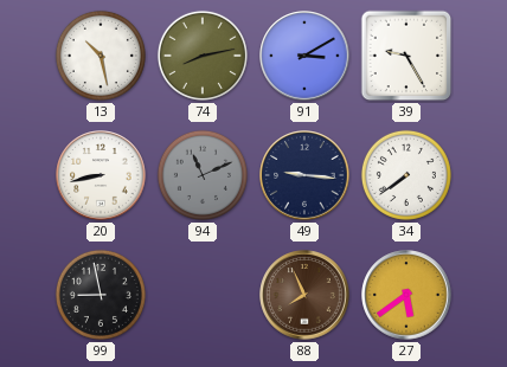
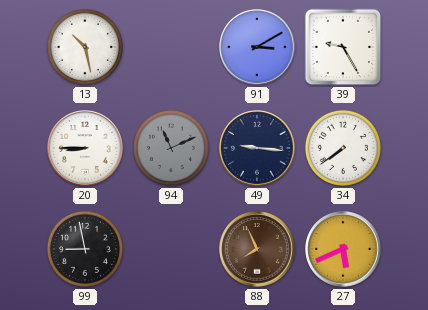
74: 8:13 -> none (203, 56)
20: 8:43 -> 8:45 (85, 148)
27: 5:39 -> 5:41 (343, 249)
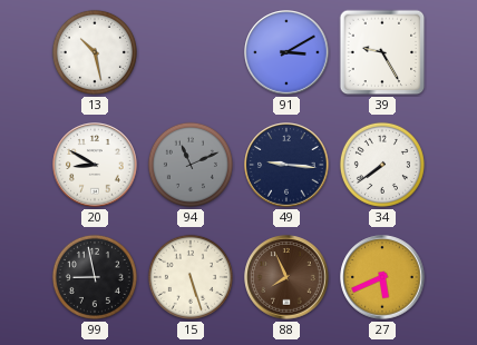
20: 8:45 -> 8:50 (95, 165)
15: none -> 5:27 (191, 277)
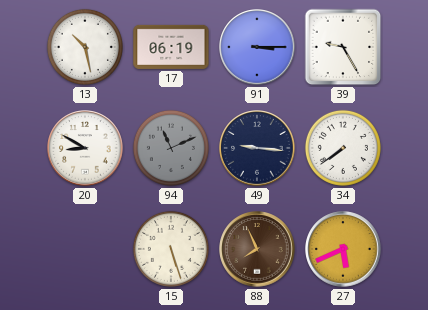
17: none -> 06:19 (171, 47)
91: 3:10 -> 3:15 (257, 47)
99: 8:58 -> none (95, 277)
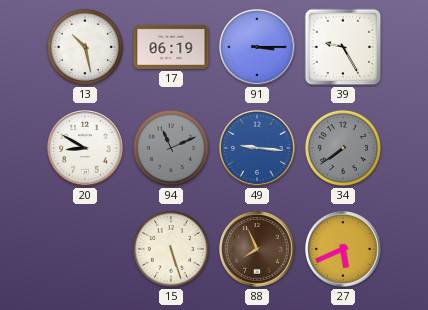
49 dial: navy -> blue (257, 148)
34 dial: white -> grey (343, 148)
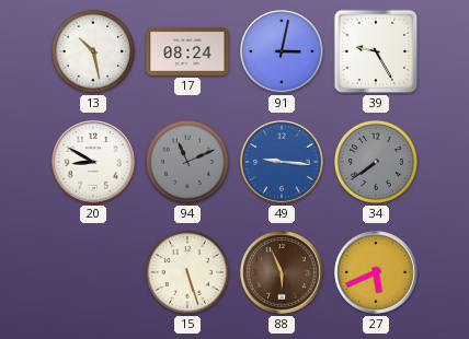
17: 06:19 -> 08:24 (187, 51)
91: 3:15 -> 3:02 (282, 51)
88: 7:56 -> 5:56 (282, 272)
